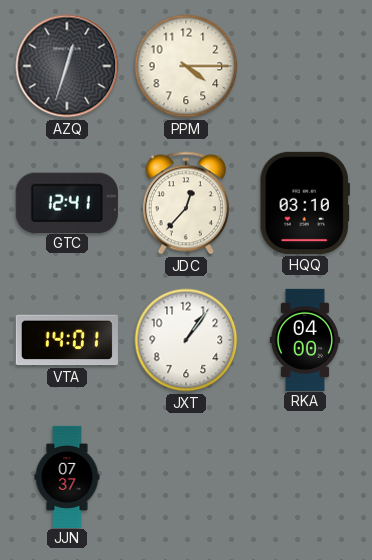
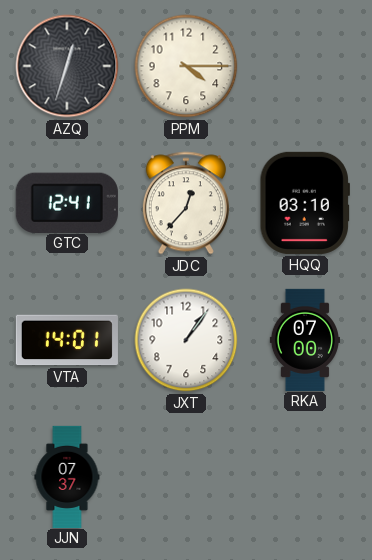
RKA: 04:00 -> 07:00 (304, 339)
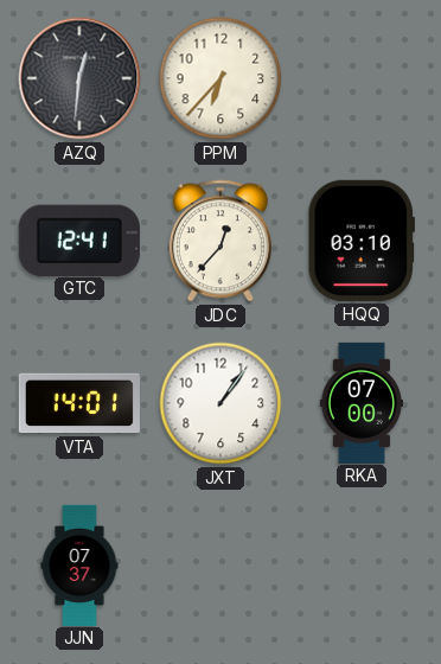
AZQ: 12:33 -> 12:31 (79, 78)
PPM: 4:15 -> 6:37 (220, 78)
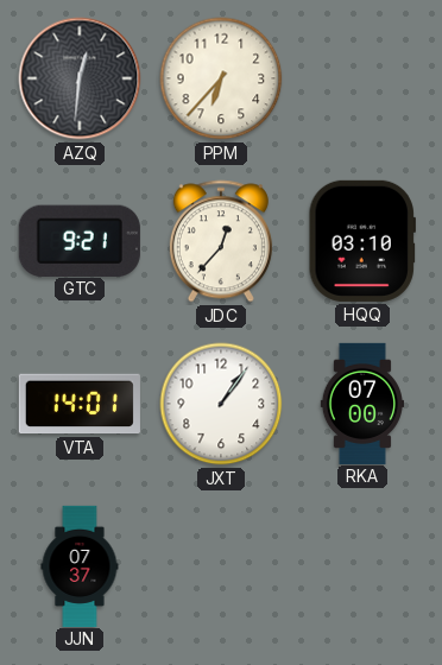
GTC: 12:41 -> 9:21 (80, 240)
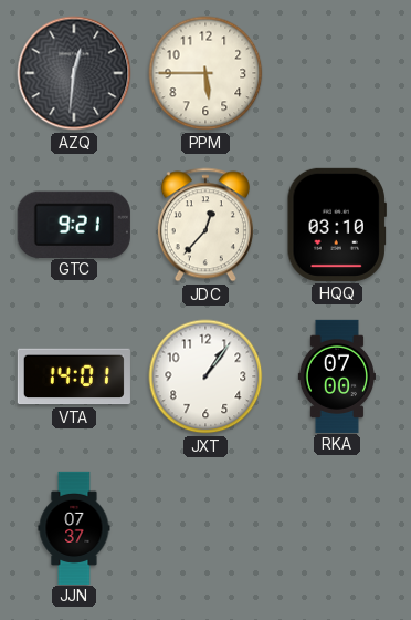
PPM: 6:37 -> 5:45 (205, 73)
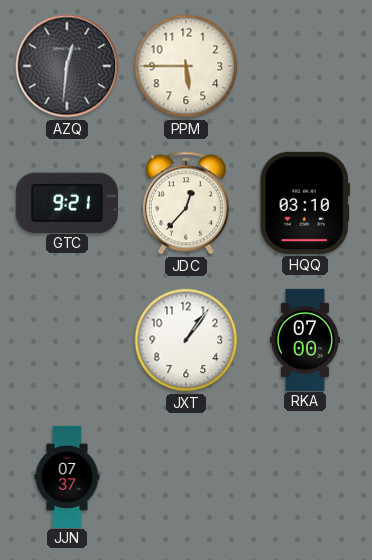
VTA: 14:01 -> none (74, 376)
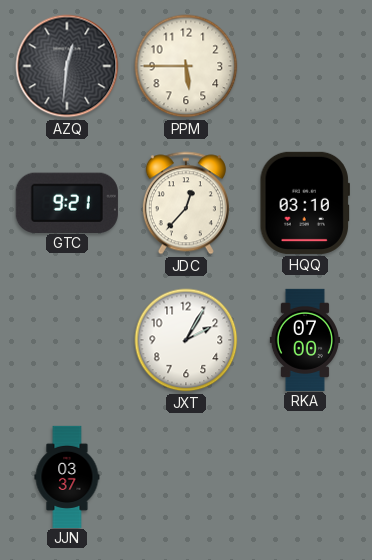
JXT: 1:06 -> 2:05 (186, 340)
JJN: 07:37 -> 03:37 (67, 476)
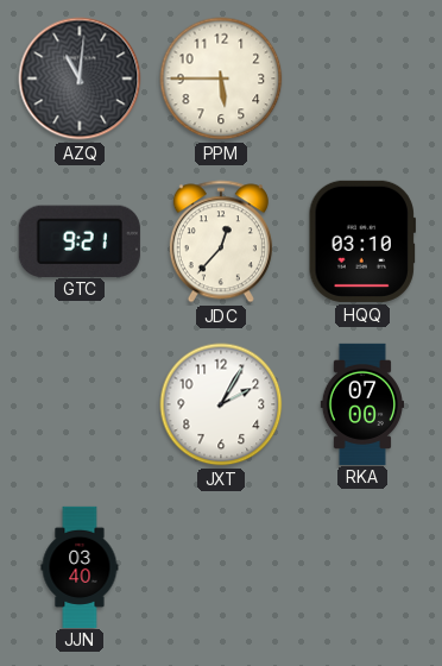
AZQ: 12:31 -> 11:01 (80, 78)
JJN: 03:37 -> 03:40 (80, 566)
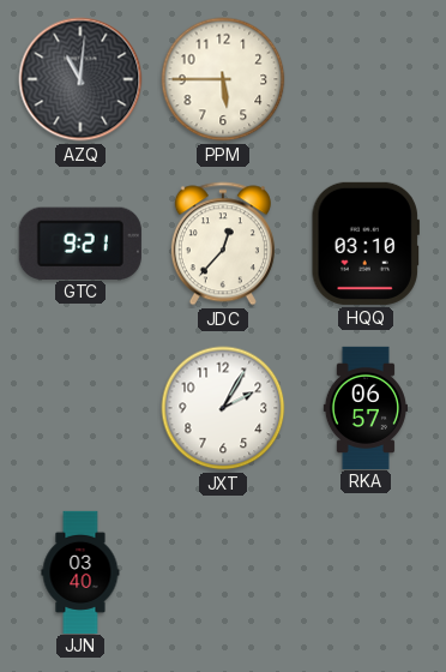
RKA: 07:00 -> 06:57 (364, 407)
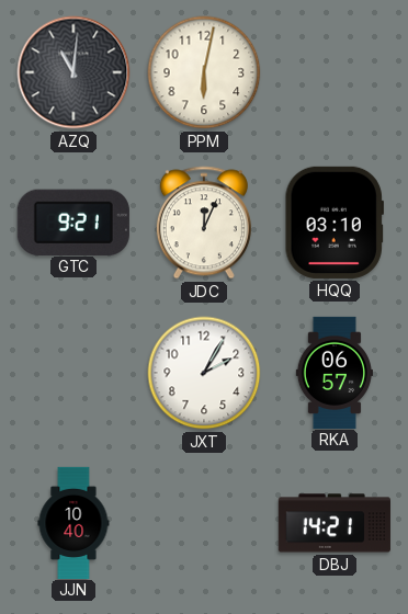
PPM: 5:45 -> 6:02 (204, 72)
JDC: 12:37 -> 12:04 (204, 223)
JJN: 03:40 -> 10:40 (73, 522)
DBJ: none -> 14:21 (335, 523)
